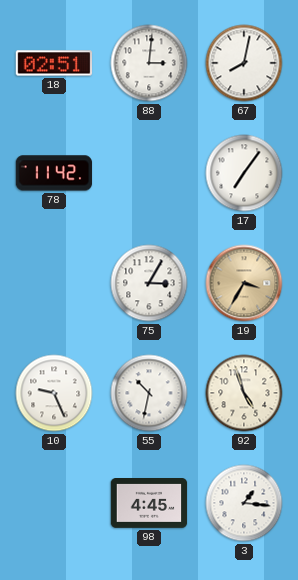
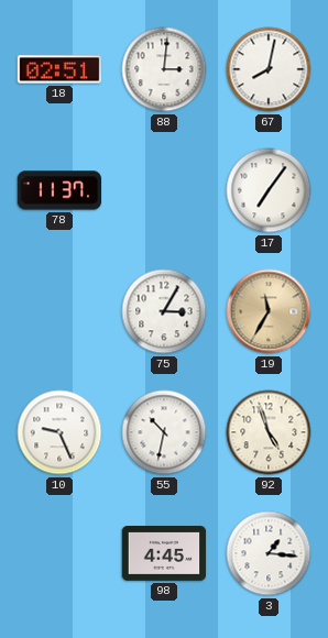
78: 11:42 -> 11:37 (59, 190)
19: 3:35 -> 11:35 (269, 311)
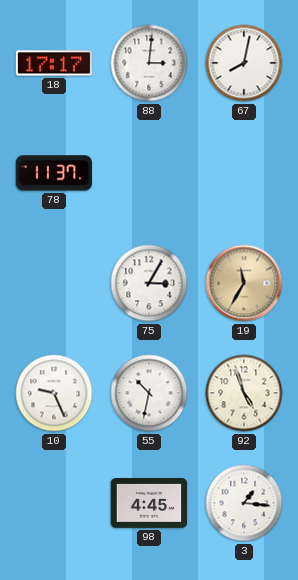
18: 02:51 -> 17:17 (54, 63)
17: 7:06 -> none (269, 190)
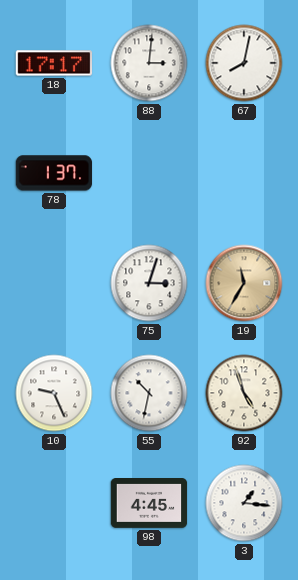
78: 11:37 -> 1:37 (54, 173)
75: 3:05 -> 3:03 (149, 283)
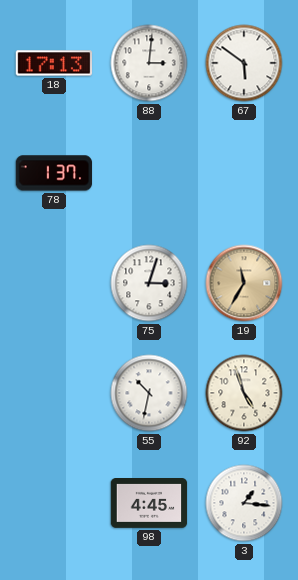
18: 17:17 -> 17:13 (54, 63)
67: 8:02 -> 5:51 (244, 63)
10: 9:26 -> none (54, 393)
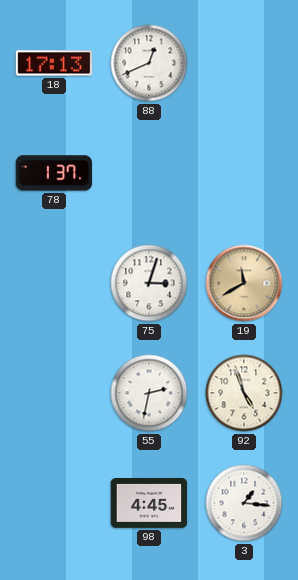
88: 3:01 -> 12:41 (149, 63)
67: 5:51 -> none (244, 63)
19: 11:35 -> 11:40 (244, 283)
55: 10:32 -> 2:32 (149, 393)
